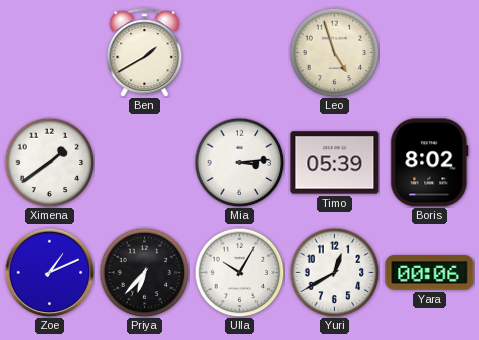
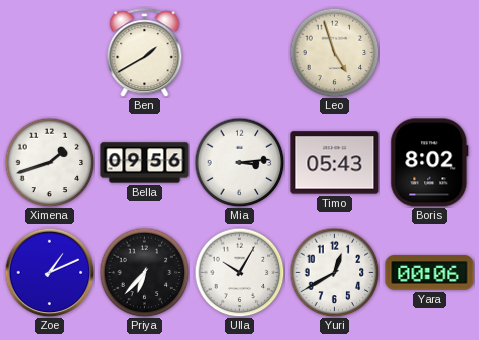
Ximena: 1:39 -> 1:42 (49, 162)
Bella: none -> 09:56 (145, 163)
Timo: 05:39 -> 05:43 (335, 163)
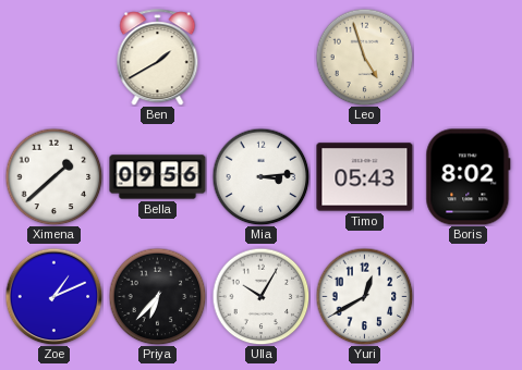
Ximena: 1:42 -> 1:38 (53, 176)
Yara: 00:06 -> none (430, 273)
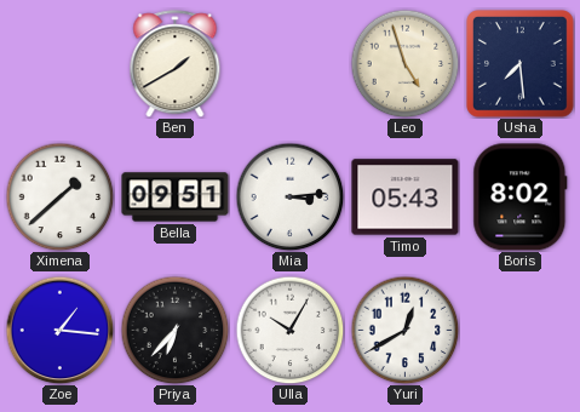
Usha: none -> 7:29 (521, 64)
Bella: 09:56 -> 09:51 (176, 198)
Zoe: 1:11 -> 1:16 (59, 330)
